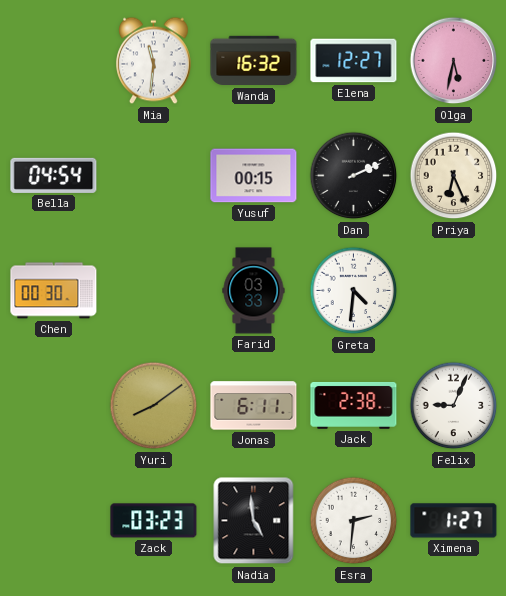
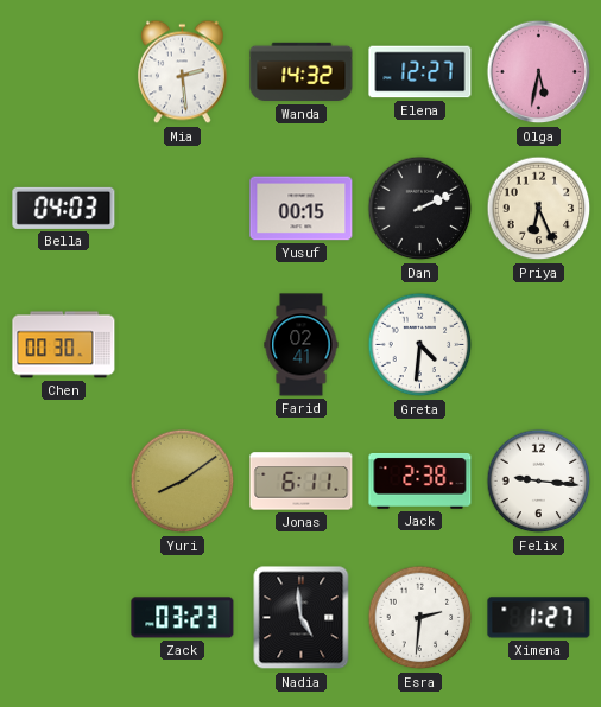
Mia: 11:31 -> 2:29 (183, 72)
Wanda: 16:32 -> 14:32 (302, 72)
Bella: 04:54 -> 04:03 (64, 208)
Farid: 03:33 -> 02:41 (302, 345)
Felix: 9:04 -> 9:16 (539, 482)
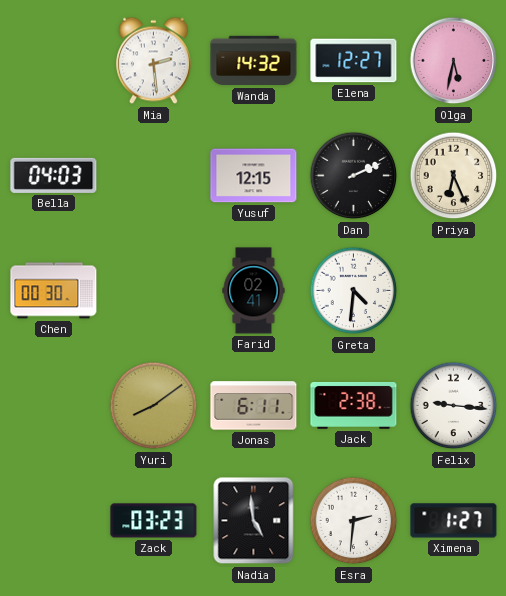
Yusuf: 00:15 -> 12:15 (254, 176)
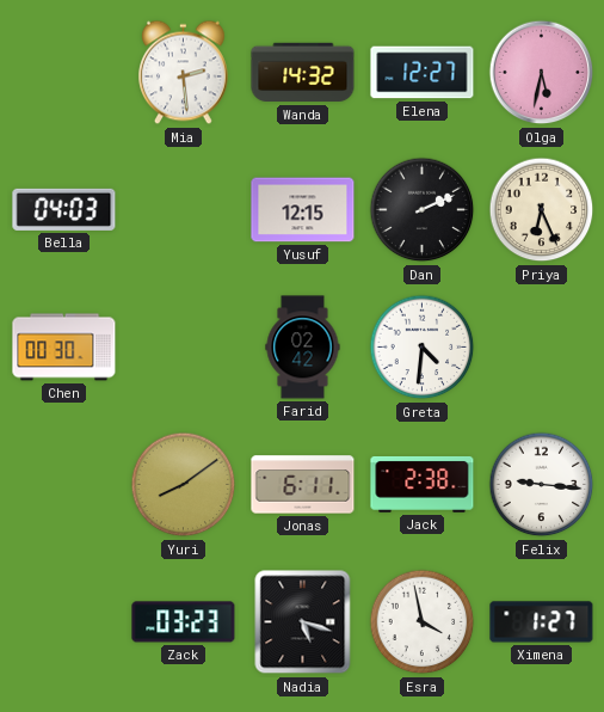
Farid: 02:41 -> 02:42 (303, 348)
Nadia: 4:59 -> 5:18 (303, 622)
Esra: 2:31 -> 3:58 (423, 622)
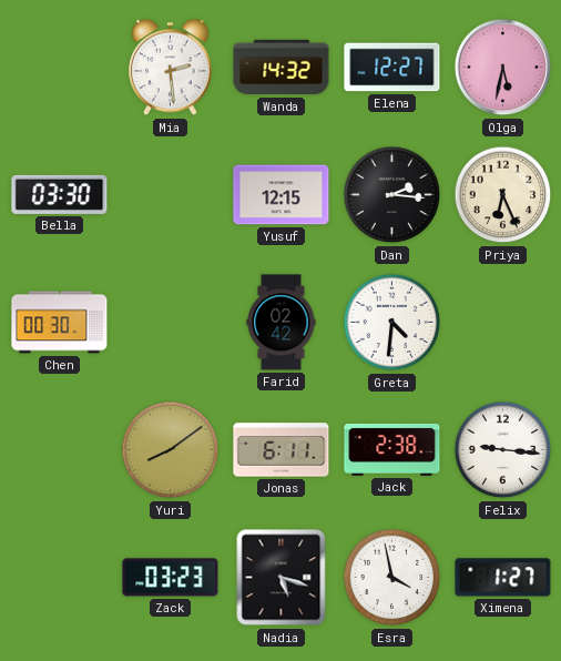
Bella: 04:03 -> 03:30 (60, 194)
Dan: 2:11 -> 2:16 (392, 195)
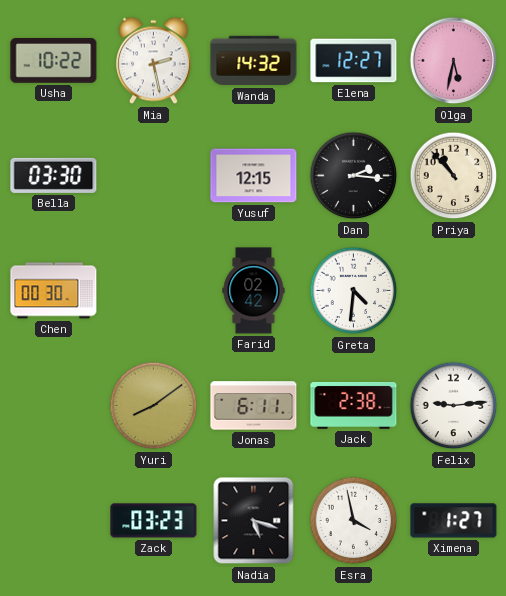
Usha: none -> 10:22 (54, 61)
Mia: 2:29 -> 2:28 (154, 61)
Priya: 6:26 -> 10:53 (454, 176)
Felix: 9:16 -> 9:14 (454, 406)
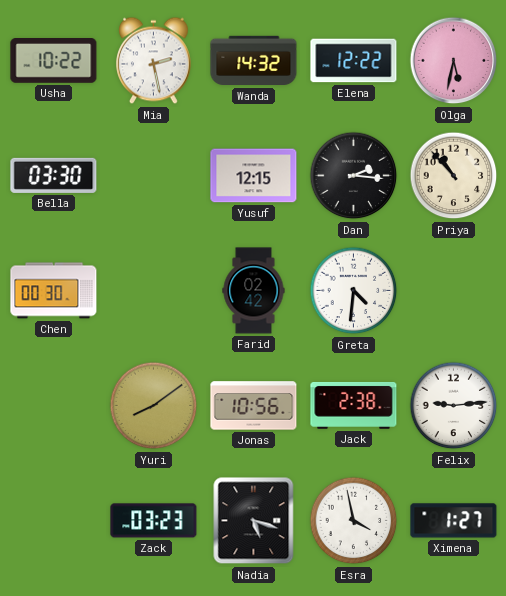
Elena: 12:27 -> 12:22 (354, 61)
Jonas: 6:11 -> 10:56 (254, 406)
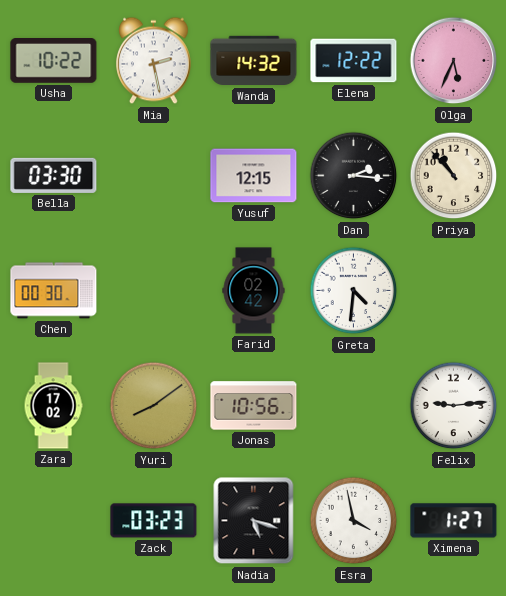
Olga: 5:32 -> 5:34 (454, 61)
Zara: none -> 17:02 (53, 406)
Jack: 2:38 -> none (354, 405)
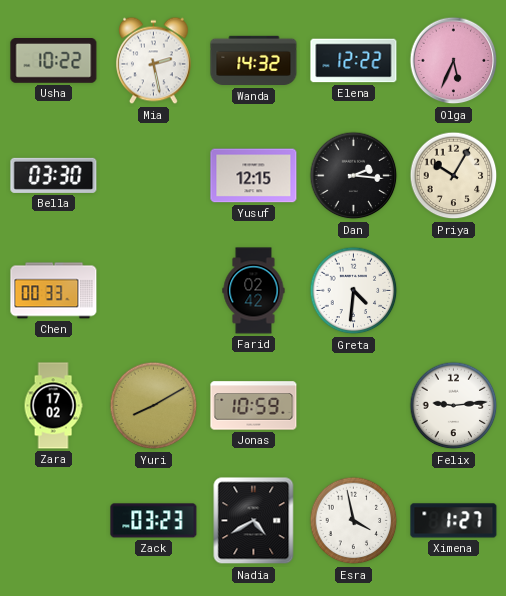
Priya: 10:53 -> 10:05 (454, 176)
Chen: 00:30 -> 00:33 (54, 291)
Yuri: 8:09 -> 8:10 (154, 406)
Jonas: 10:56 -> 10:59 (254, 406)
Nadia: 5:18 -> 4:40 (254, 521)
